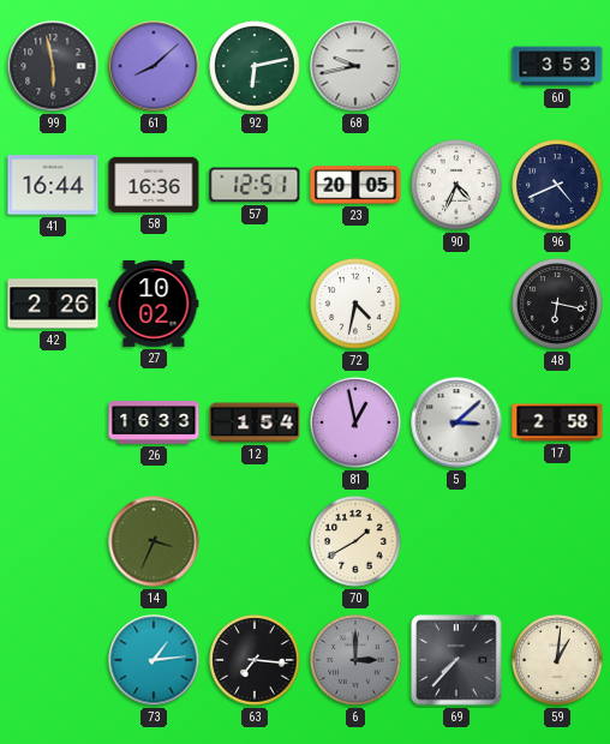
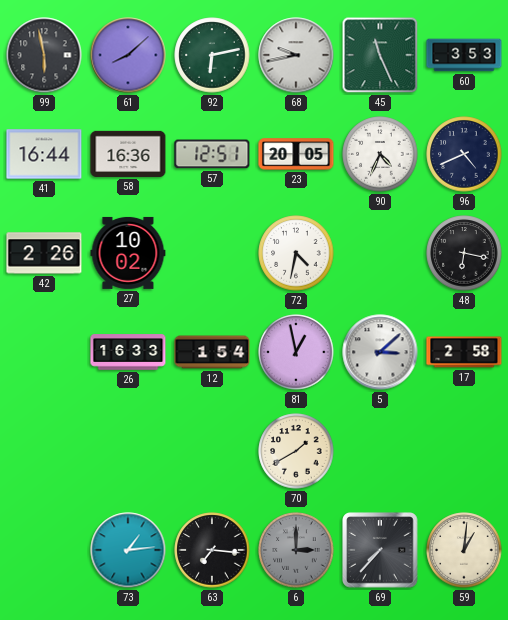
45: none -> 11:26 (380, 55)
14: 3:34 -> none (154, 541)
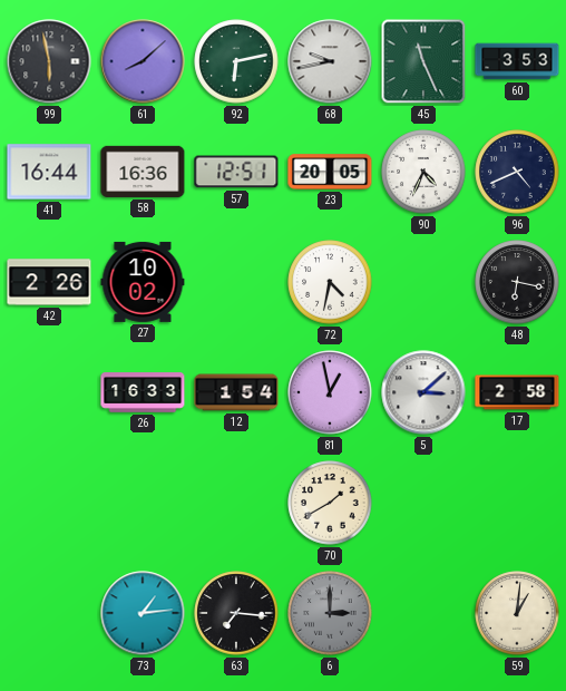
69: 7:37 -> none (380, 550)
